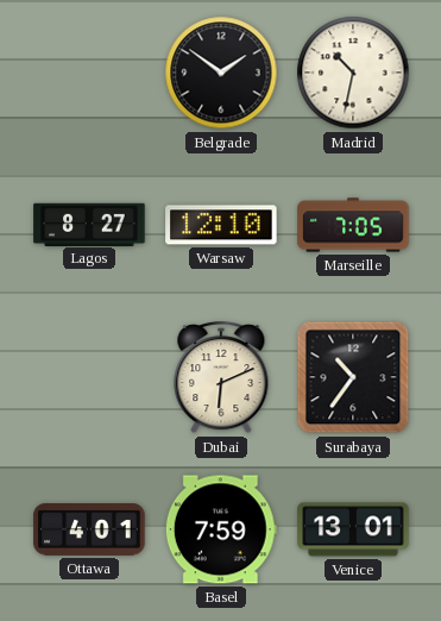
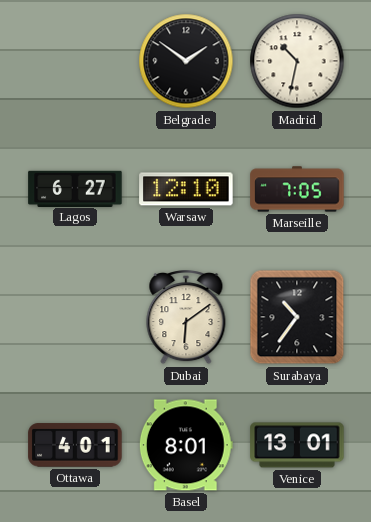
Lagos: 8:27 -> 6:27 (75, 188)
Dubai: 6:11 -> 6:09 (186, 318)
Basel: 7:59 -> 8:01 (186, 445)
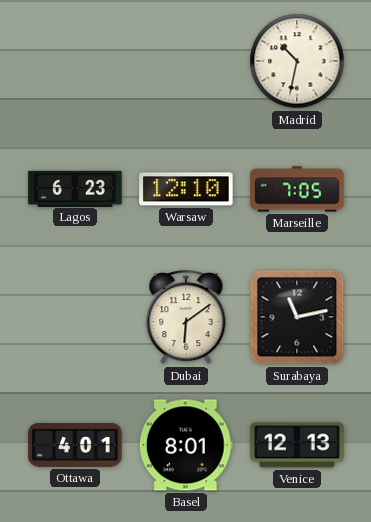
Belgrade: 1:51 -> none (186, 61)
Lagos: 6:27 -> 6:23 (75, 188)
Surabaya: 10:36 -> 11:13 (297, 317)
Venice: 13:01 -> 12:13 (297, 445)
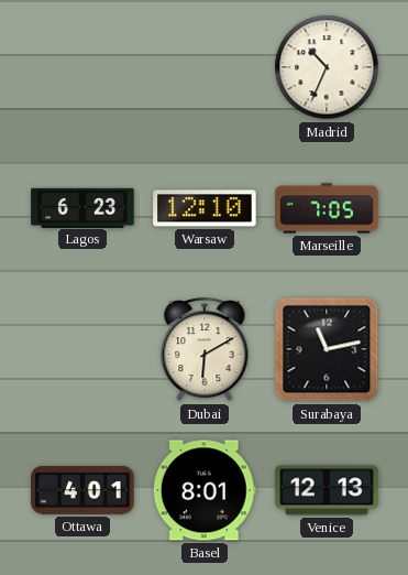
Madrid: 10:32 -> 10:34 (327, 67)
Dubai: 6:09 -> 6:10 (205, 350)
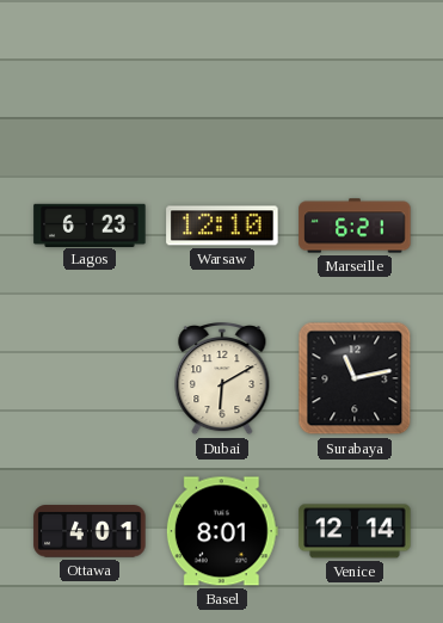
Madrid: 10:34 -> none (327, 67)
Marseille: 7:05 -> 6:21 (355, 226)
Venice: 12:13 -> 12:14 (355, 531)
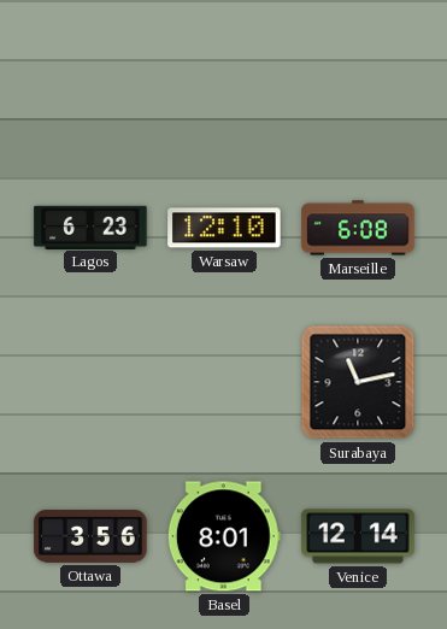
Marseille: 6:21 -> 6:08 (358, 228)
Dubai: 6:10 -> none (222, 380)
Ottawa: 4:01 -> 3:56 (90, 536)
